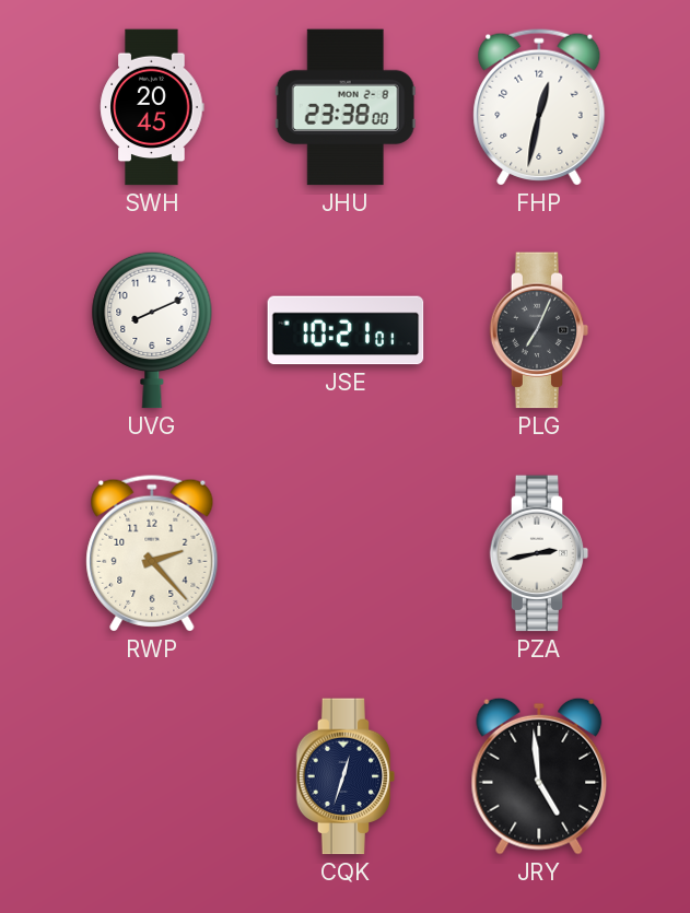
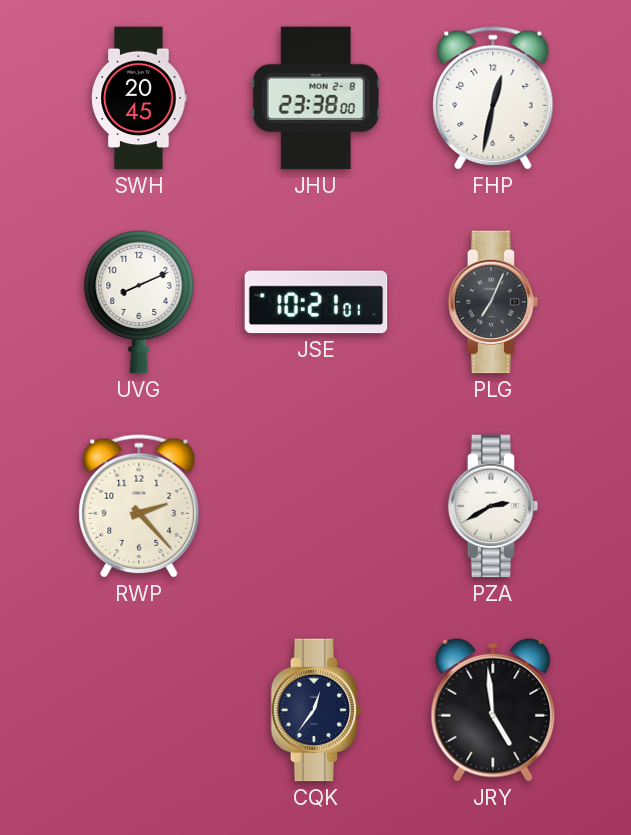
PZA: 2:43 -> 2:40 (493, 506)
CQK: 12:33 -> 12:36 (316, 710)
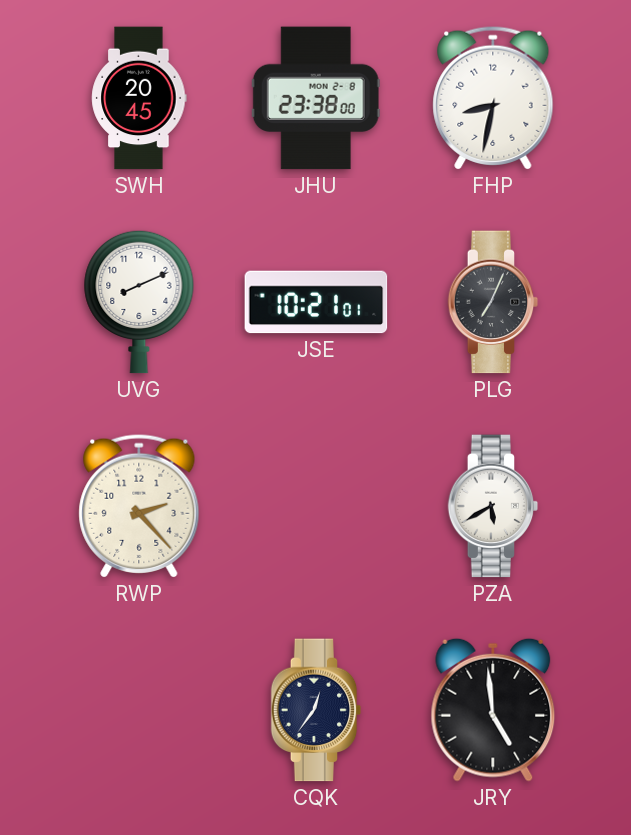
FHP: 12:32 -> 8:32 (493, 98)
PZA: 2:40 -> 5:40 (493, 506)
